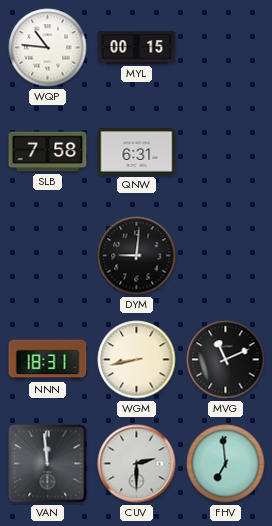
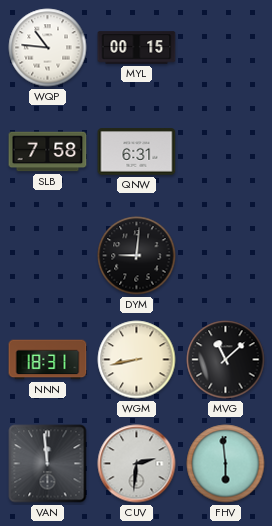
MVG: 11:11 -> 11:08 (226, 360)
CUV: 2:30 -> 2:31 (137, 464)
FHV: 6:59 -> 5:59 (226, 464)
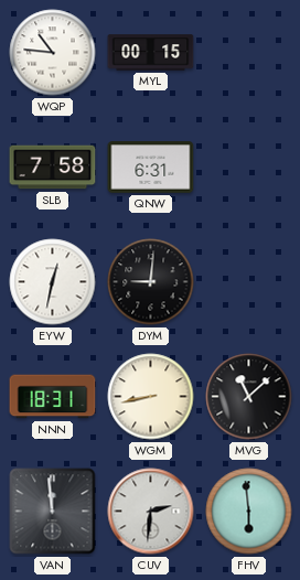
EYW: none -> 12:32 (53, 282)
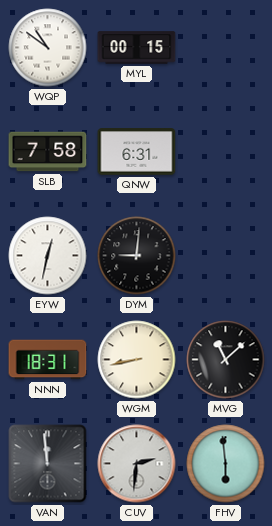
WQP: 10:46 -> 10:51 (48, 48)
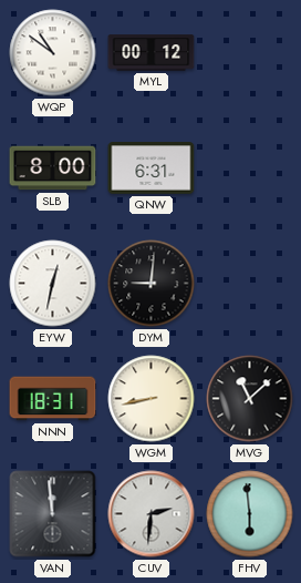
MYL: 00:15 -> 00:12 (152, 53)
SLB: 7:58 -> 8:00 (53, 168)
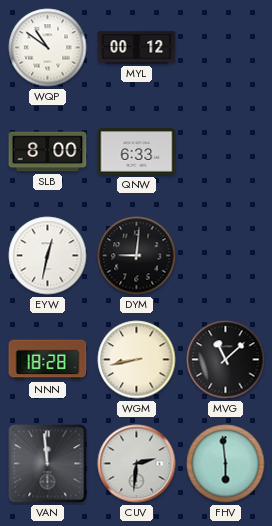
QNW: 6:31 -> 6:33 (137, 152)
NNN: 18:31 -> 18:28 (48, 360)
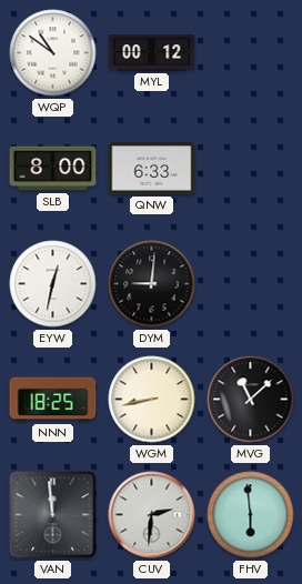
NNN: 18:28 -> 18:25 (53, 400)
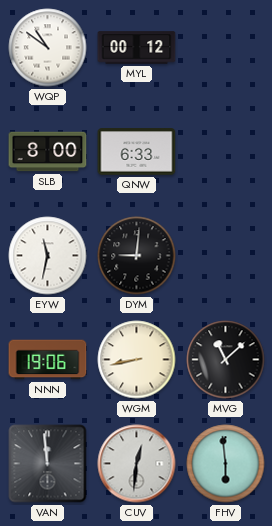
EYW: 12:32 -> 11:32 (48, 256)
NNN: 18:25 -> 19:06 (48, 360)
CUV: 2:31 -> 12:31 (137, 464)
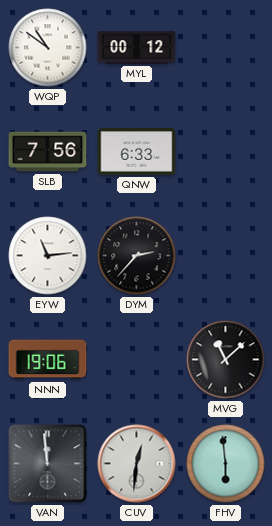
SLB: 8:00 -> 7:56 (48, 152)
EYW: 11:32 -> 11:14 (48, 256)
DYM: 9:01 -> 2:37 (137, 256)
WGM: 8:43 -> none (137, 360)
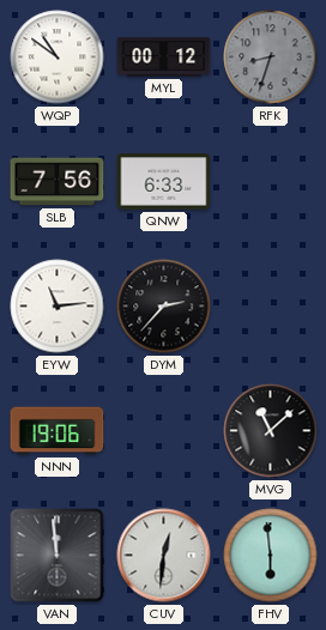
RFK: none -> 8:33 (271, 57)
